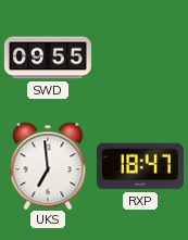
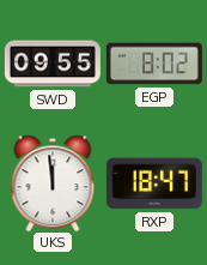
EGP: none -> 8:02 (154, 64)
UKS: 6:59 -> 11:59 (53, 183)
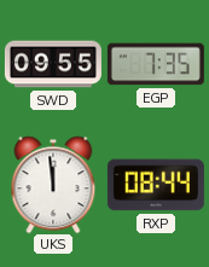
EGP: 8:02 -> 7:35 (156, 64)
RXP: 18:47 -> 08:44 (156, 185)
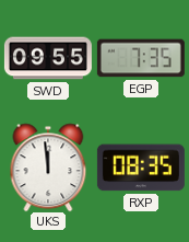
RXP: 08:44 -> 08:35 (141, 168)
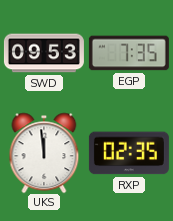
SWD: 09:55 -> 09:53 (44, 53)
RXP: 08:35 -> 02:35 (129, 153)
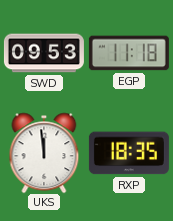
EGP: 7:35 -> 11:18 (129, 53)
RXP: 02:35 -> 18:35 (129, 153)
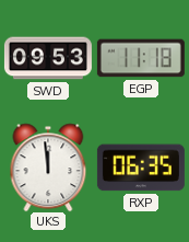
RXP: 18:35 -> 06:35 (141, 168)
